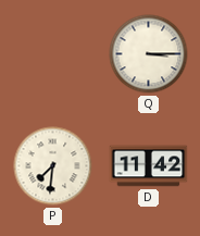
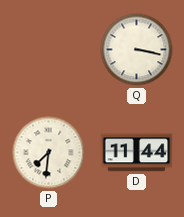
Q: 3:15 -> 3:17 (137, 50)
D: 11:42 -> 11:44 (137, 153)
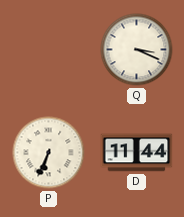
Q: 3:17 -> 3:19 (137, 50)
P: 7:31 -> 6:34 (49, 153)
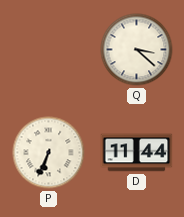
Q: 3:19 -> 3:22 (137, 50)
